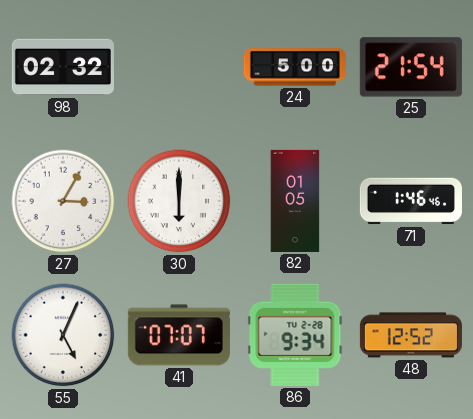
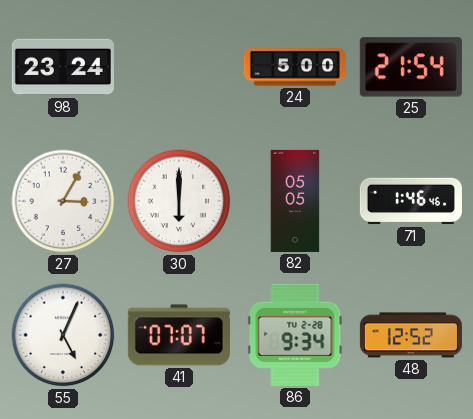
98: 02:32 -> 23:24 (63, 67)
82: 01:05 -> 05:05 (295, 201)
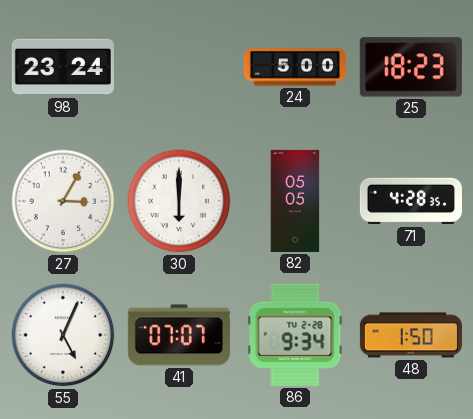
25: 21:54 -> 18:23 (411, 67)
71: 1:46 -> 4:28 (411, 201)
48: 12:52 -> 1:50 (411, 335)
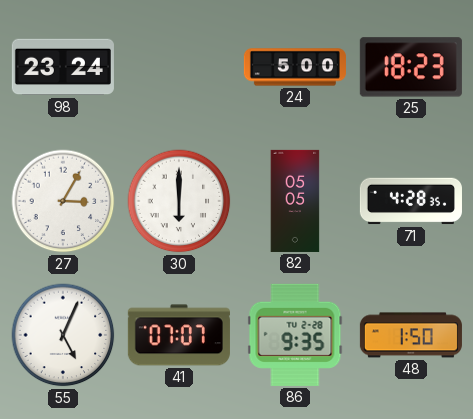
86: 9:34 -> 9:35 (295, 335)
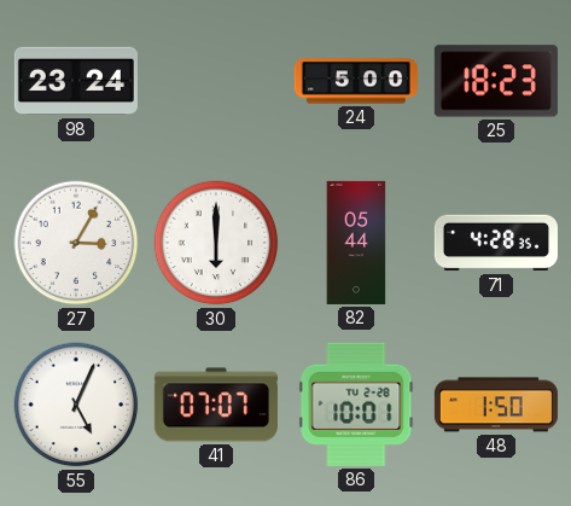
82: 05:05 -> 05:44 (356, 243)
86: 9:35 -> 10:01 (356, 405)
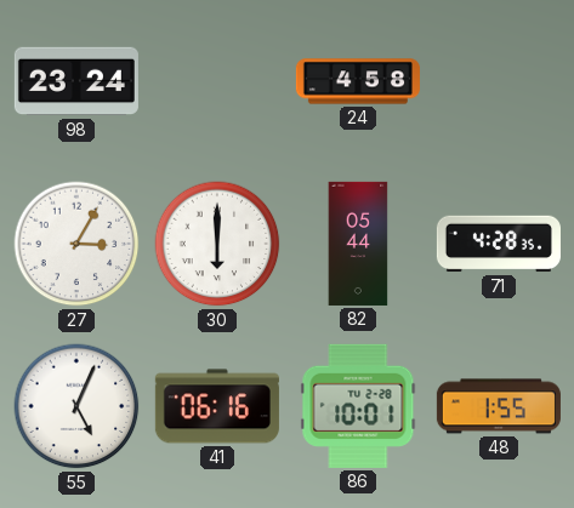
24: 5:00 -> 4:58 (358, 81)
25: 18:23 -> none (496, 81)
41: 07:07 -> 06:16 (217, 406)
48: 1:50 -> 1:55 (499, 406)
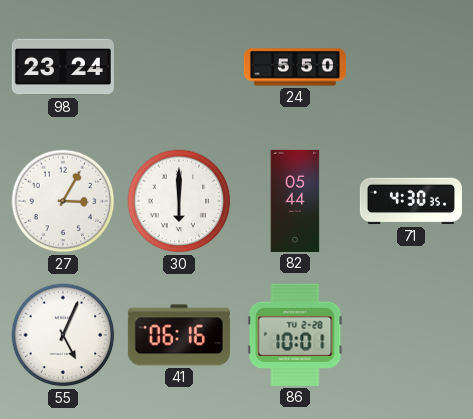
24: 4:58 -> 5:50 (295, 67)
71: 4:28 -> 4:30 (411, 201)
48: 1:55 -> none (499, 406)
